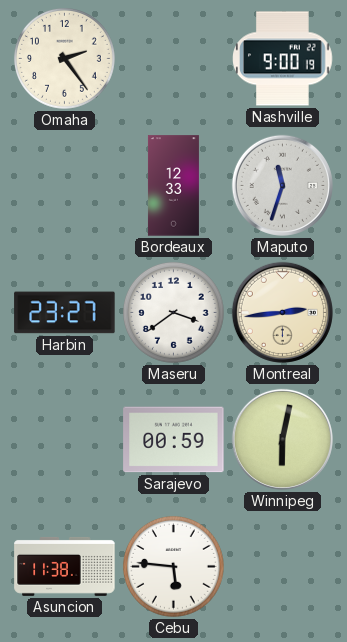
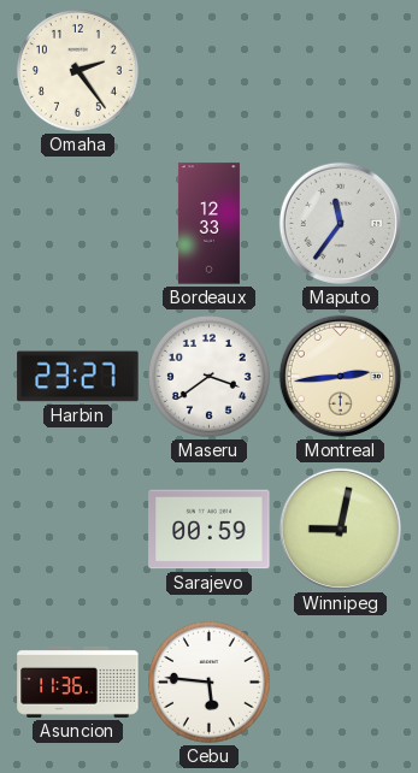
Nashville: 9:00 -> none (283, 59)
Maputo: 11:33 -> 11:36 (340, 223)
Winnipeg: 6:02 -> 9:02 (340, 529)
Asuncion: 11:38 -> 11:36 (78, 681)
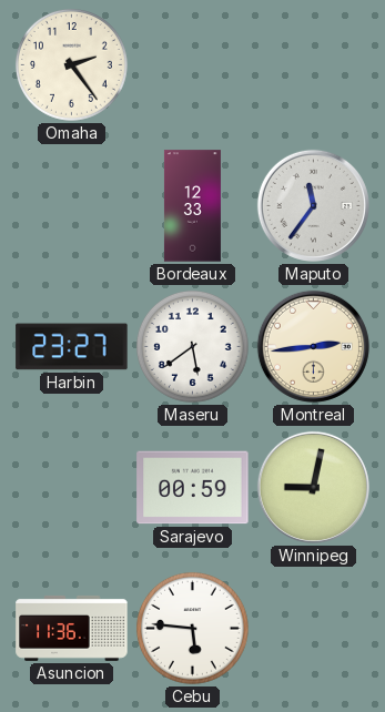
Maseru: 3:39 -> 5:39 (192, 346)
